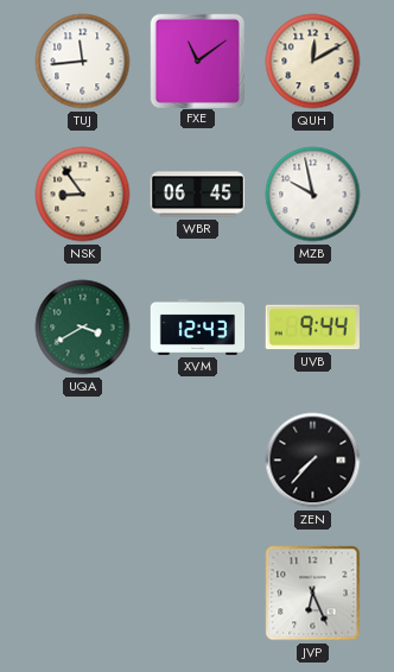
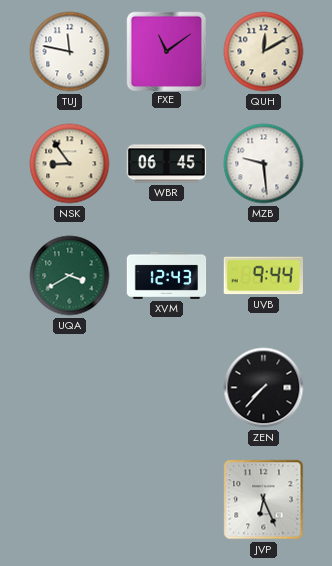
TUJ: 11:44 -> 11:47 (70, 52)
MZB: 9:58 -> 9:29 (264, 164)
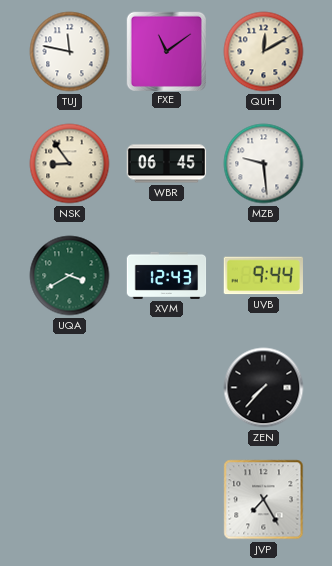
JVP: 6:26 -> 7:25 (264, 500)
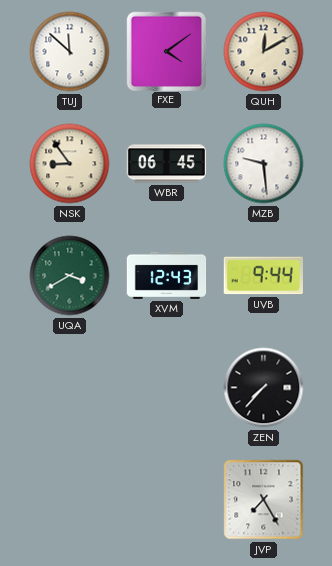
TUJ: 11:47 -> 11:52 (70, 52)
FXE: 11:09 -> 4:09 (166, 51)
